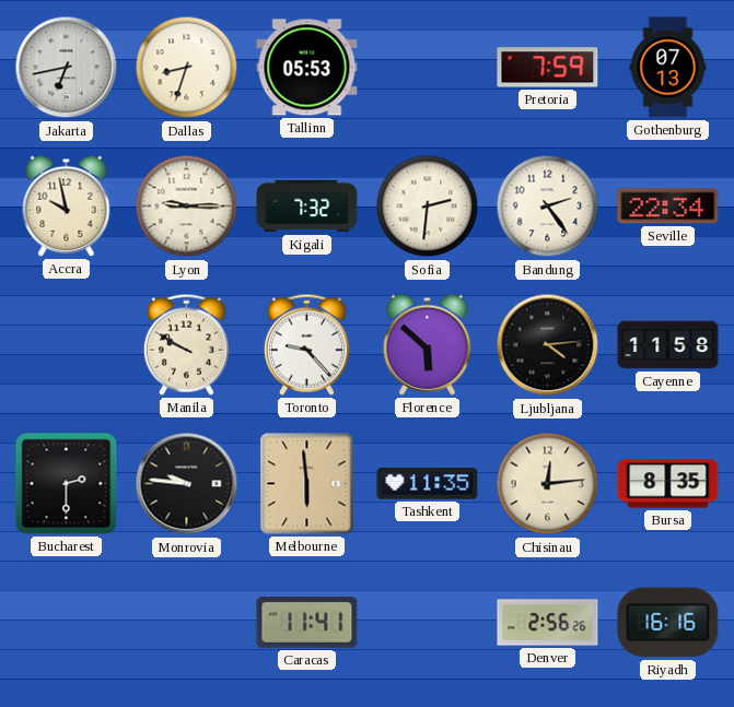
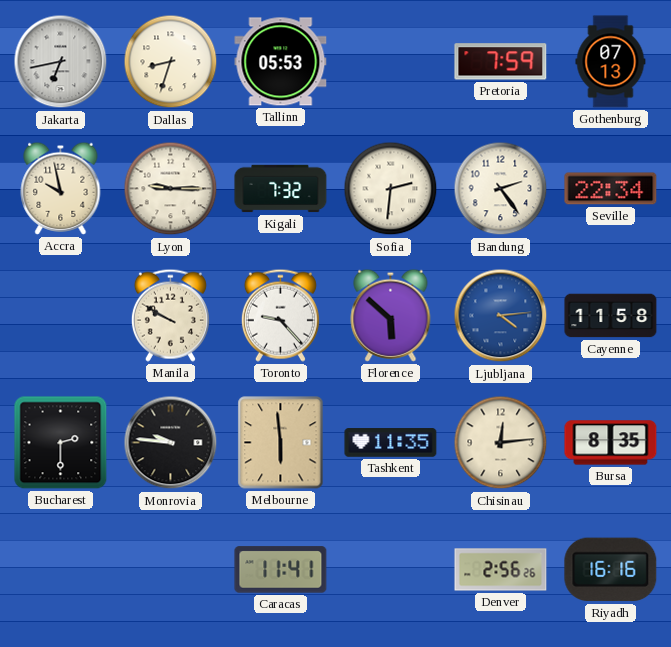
Ljubljana dial: black -> blue (501, 316)
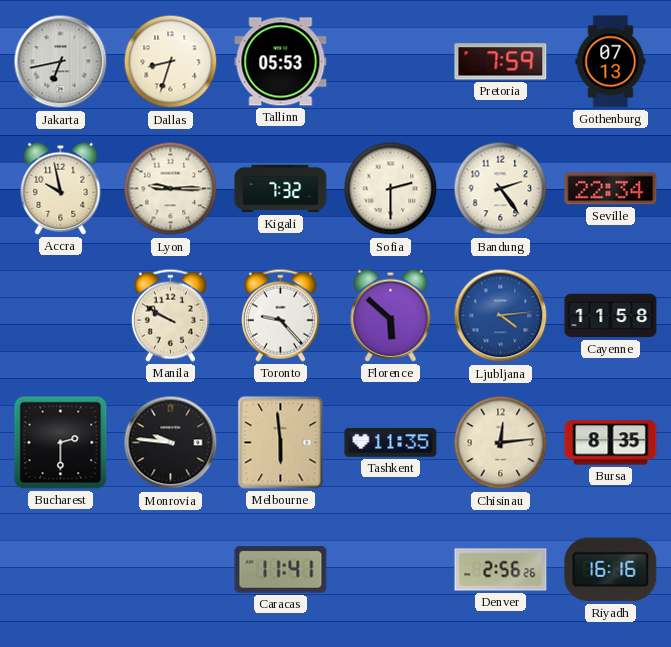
Sofia: 2:31 -> 2:30 (391, 189)
